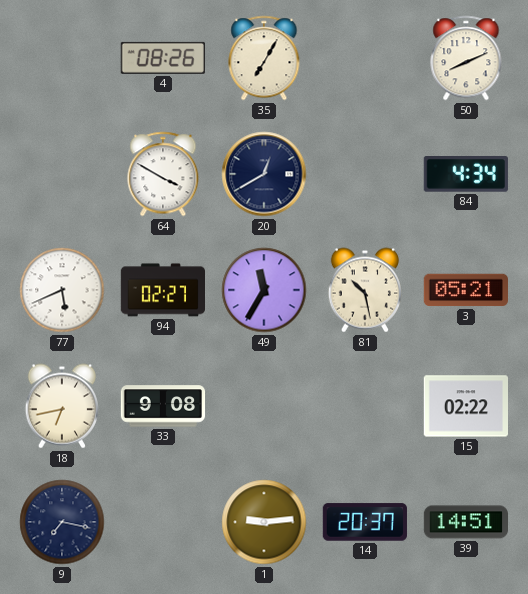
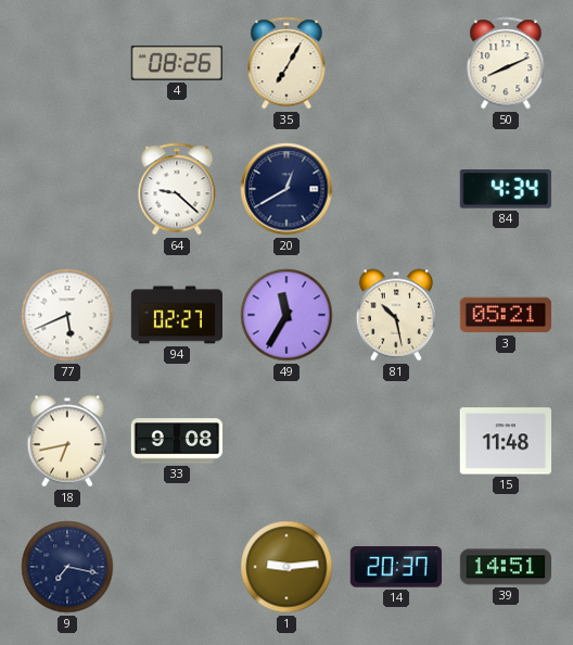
64: 3:50 -> 9:22 (177, 189)
15: 02:22 -> 11:48 (505, 441)
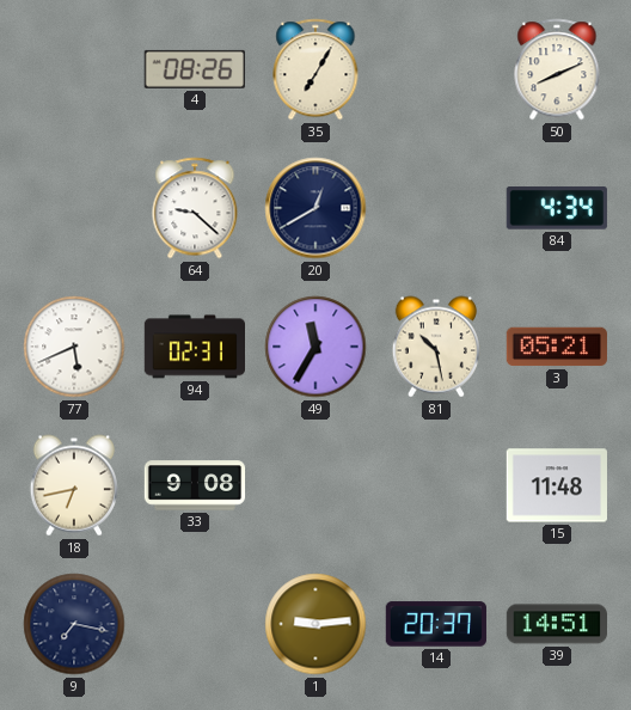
94: 02:27 -> 02:31 (194, 347)
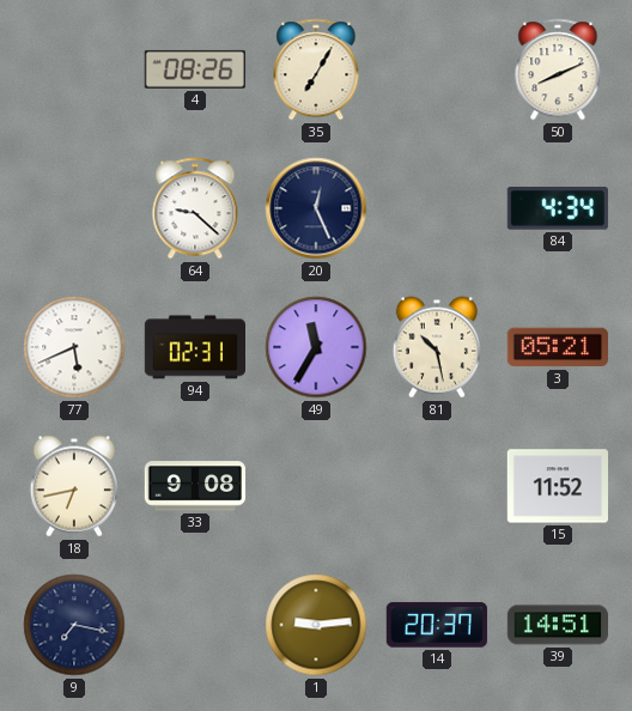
20: 12:40 -> 12:26 (316, 208)
15: 11:48 -> 11:52 (557, 486)
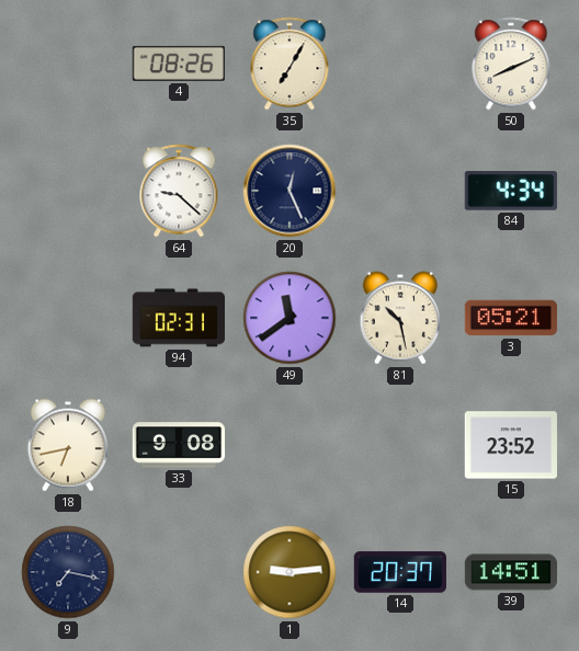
77: 5:41 -> none (74, 347)
49: 11:35 -> 11:39 (289, 318)
15: 11:52 -> 23:52 (510, 445)
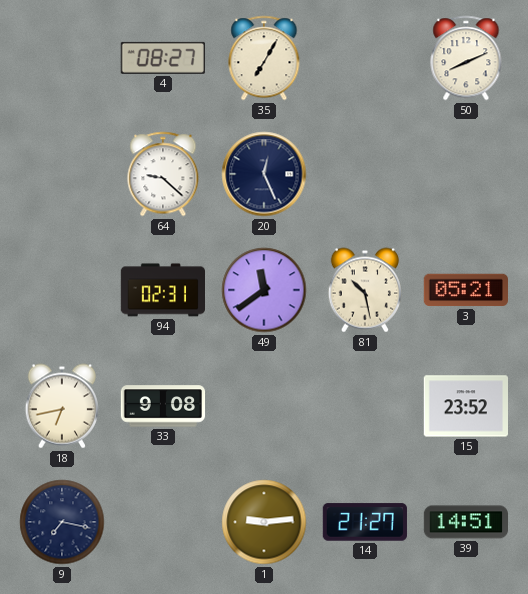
4: 08:26 -> 08:27 (163, 58)
84: 4:34 -> none (511, 192)
14: 20:37 -> 21:27 (365, 522)
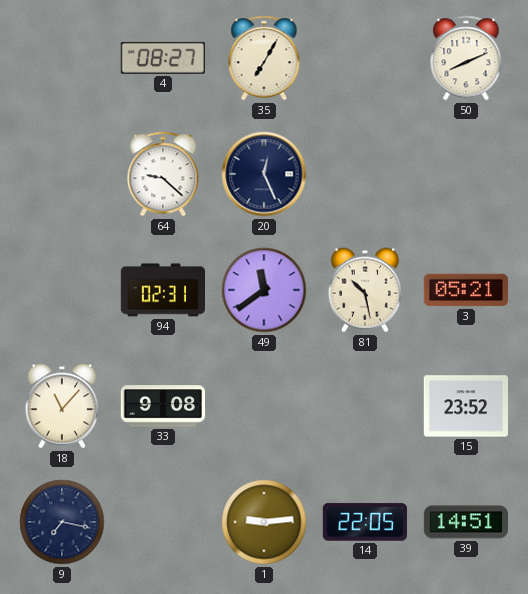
18: 6:43 -> 11:07 (62, 406)
14: 21:27 -> 22:05 (365, 522)
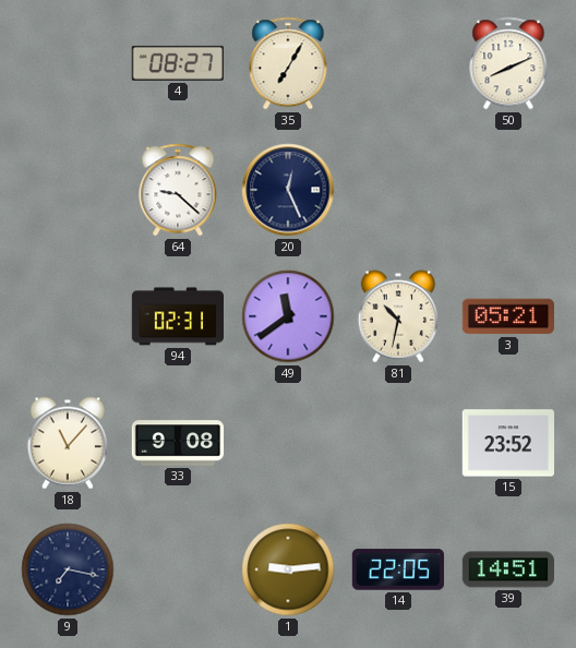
81: 10:28 -> 10:32 (398, 316)
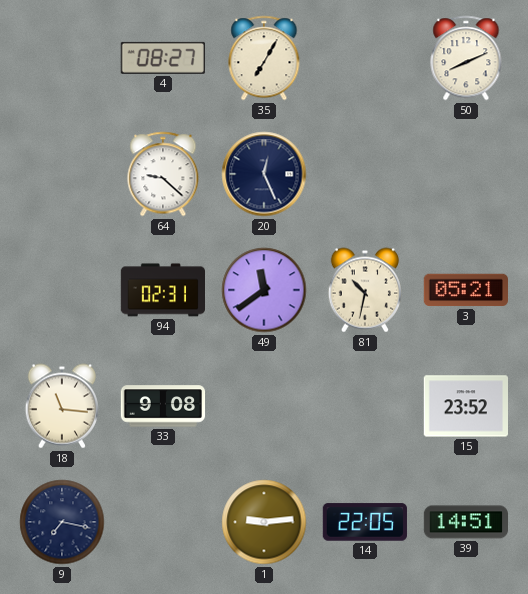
18: 11:07 -> 11:16 (62, 406)
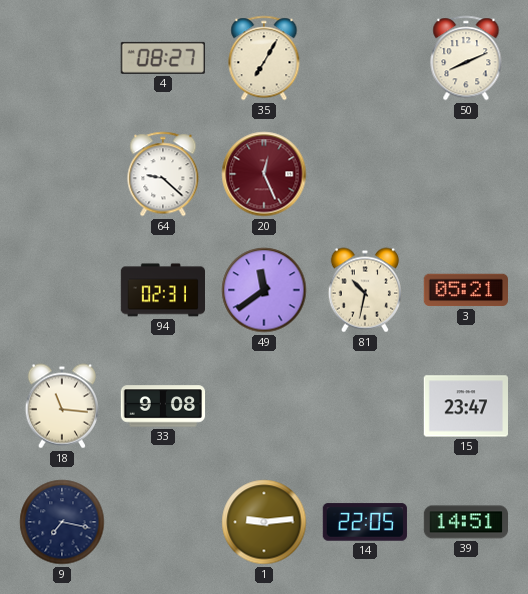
20 dial: navy -> burgundy (264, 174)
15: 23:52 -> 23:47 (465, 406)
